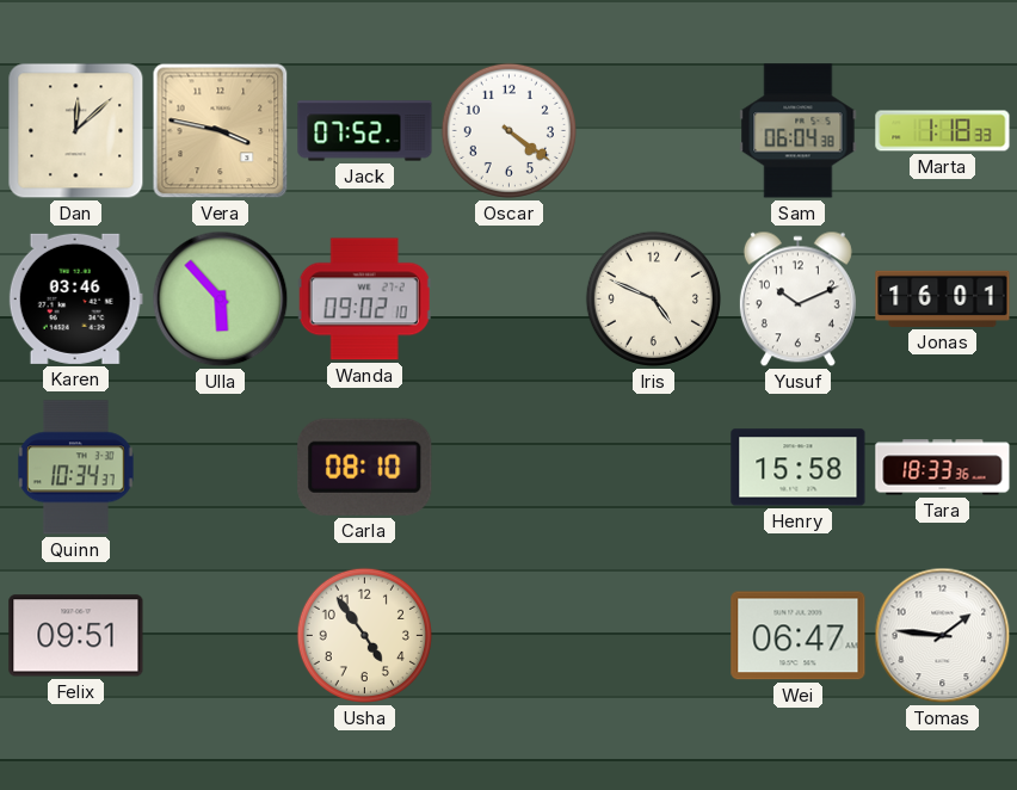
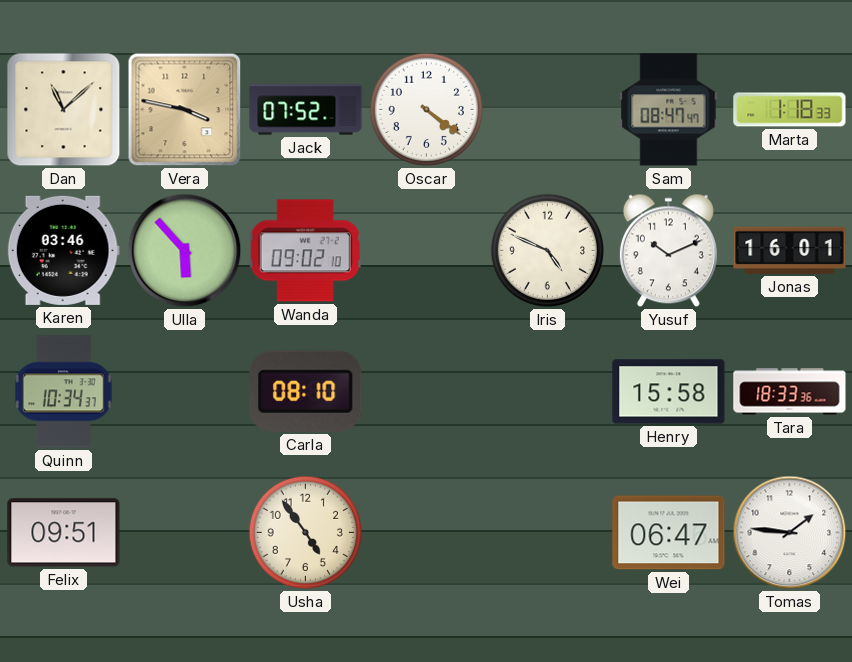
Dan: 12:08 -> 11:08 (64, 110)
Sam: 06:04 -> 08:47 (669, 110)
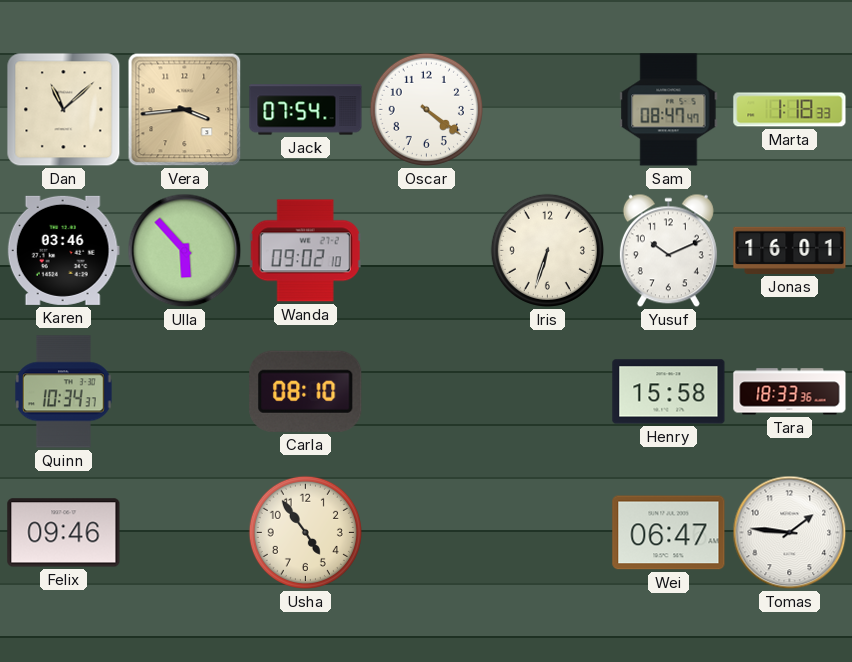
Vera: 3:47 -> 3:44 (185, 110)
Jack: 07:52 -> 07:54 (306, 110)
Iris: 4:49 -> 6:33 (547, 250)
Felix: 09:51 -> 09:46 (64, 533)
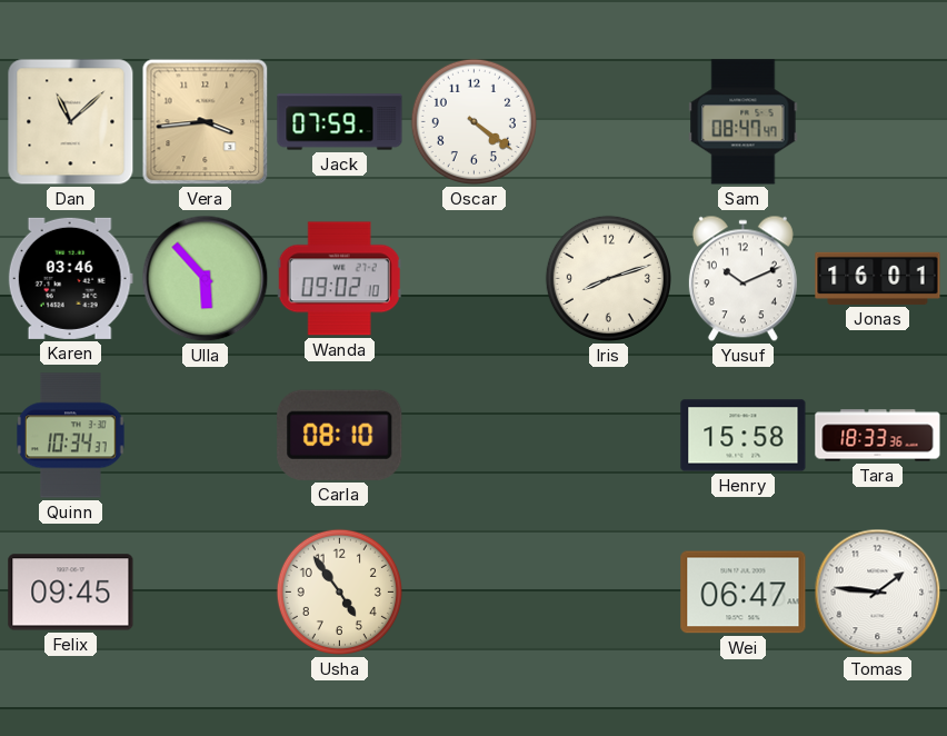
Jack: 07:54 -> 07:59 (340, 122)
Marta: 1:18 -> none (790, 110)
Iris: 6:33 -> 8:12 (608, 278)
Felix: 09:46 -> 09:45 (71, 593)
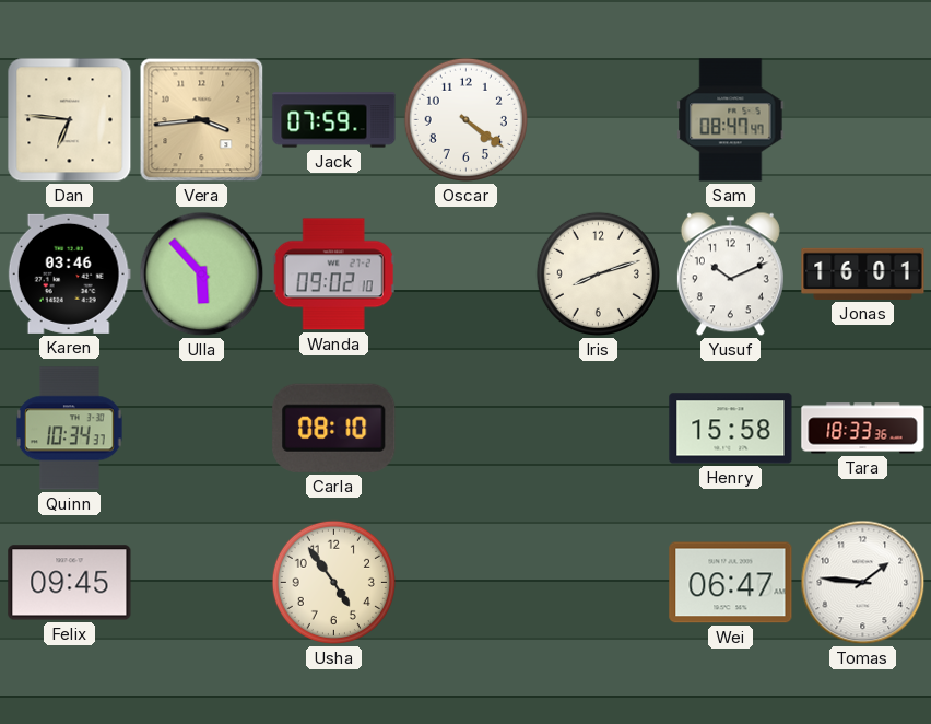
Dan: 11:08 -> 6:46 (70, 120)
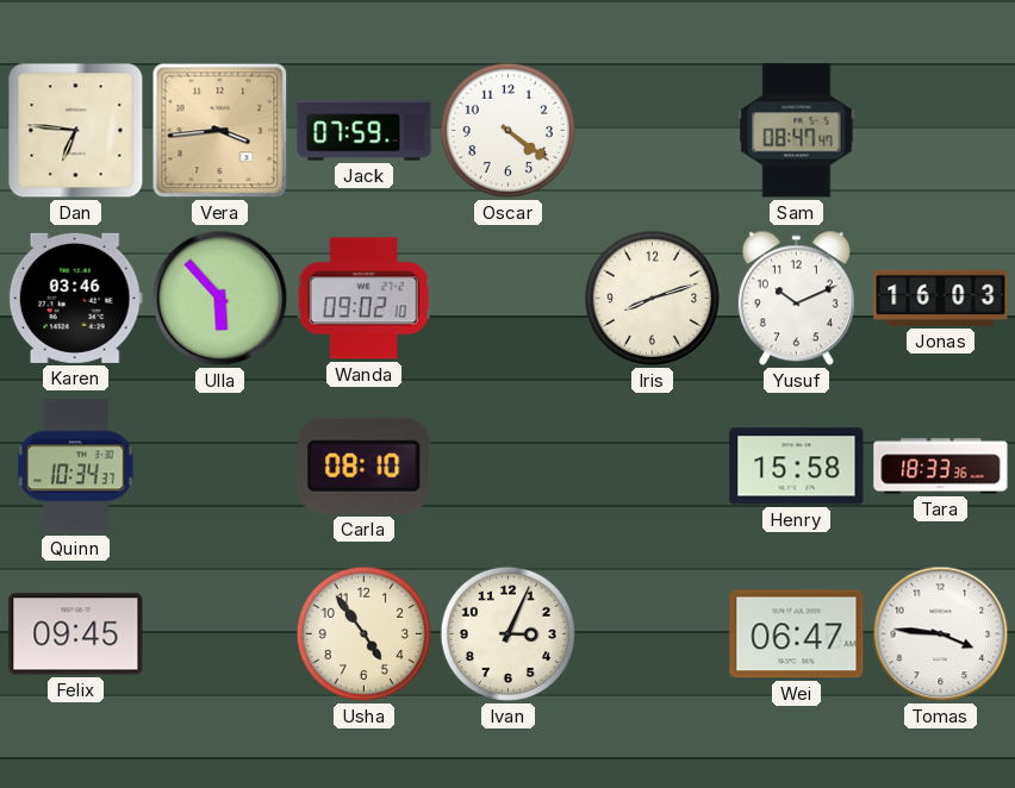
Jonas: 16:01 -> 16:03 (941, 298)
Ivan: none -> 3:04 (507, 633)
Tomas: 1:46 -> 3:46 (941, 634)
